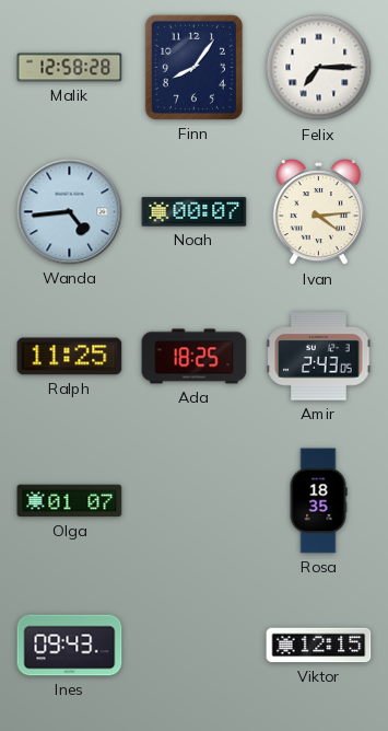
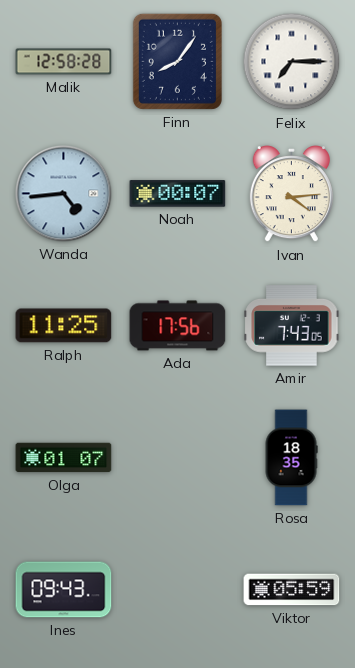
Ada: 18:25 -> 17:56 (178, 326)
Amir: 2:43 -> 7:43 (292, 326)
Viktor: 12:15 -> 05:59 (292, 590)
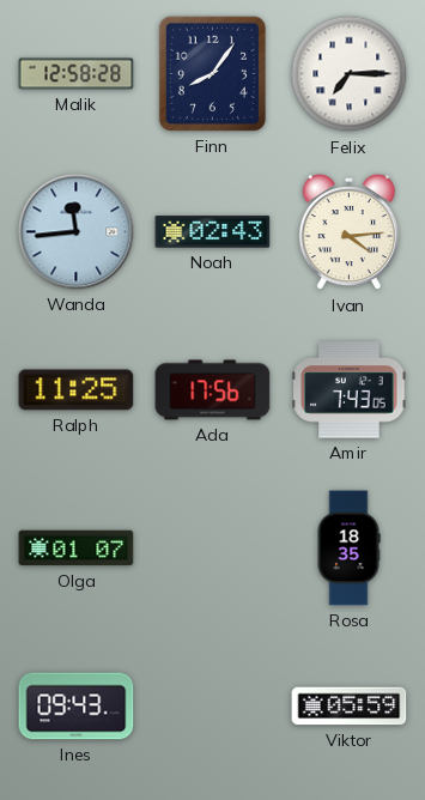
Wanda: 4:44 -> 11:44 (77, 232)
Noah: 00:07 -> 02:43 (213, 232)
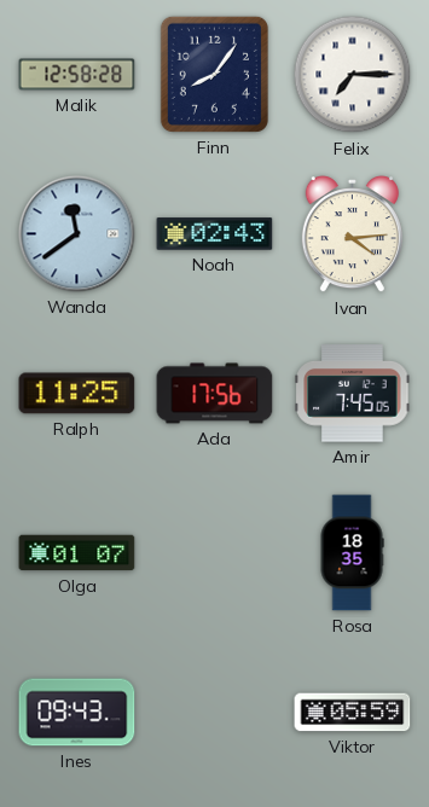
Wanda: 11:44 -> 11:39 (77, 234)
Amir: 7:43 -> 7:45 (353, 394)
